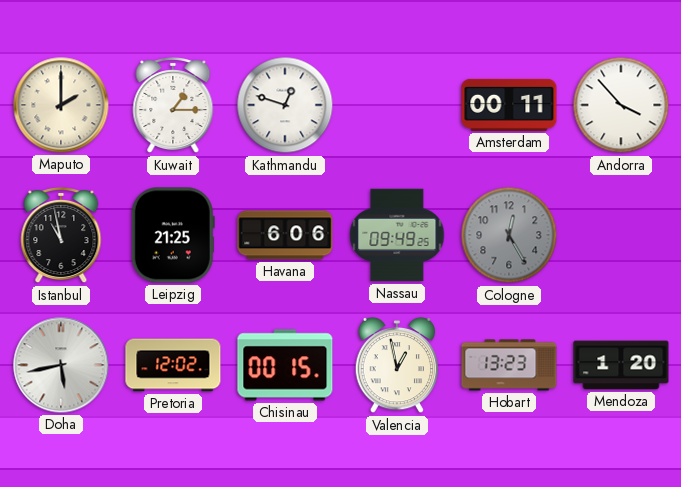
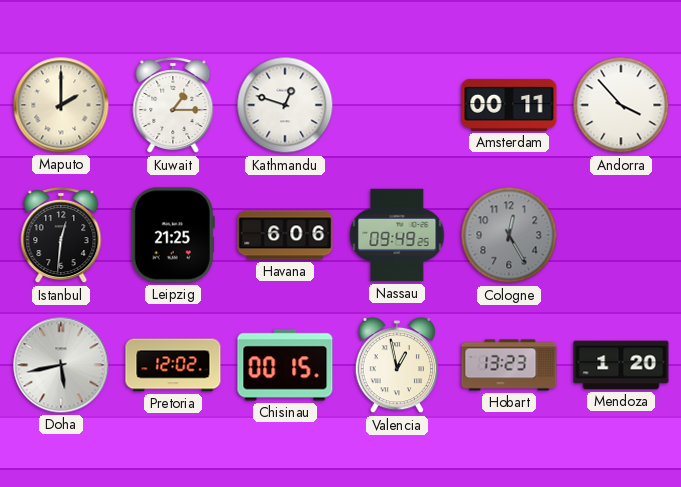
Istanbul: 10:58 -> 12:31 (61, 236)
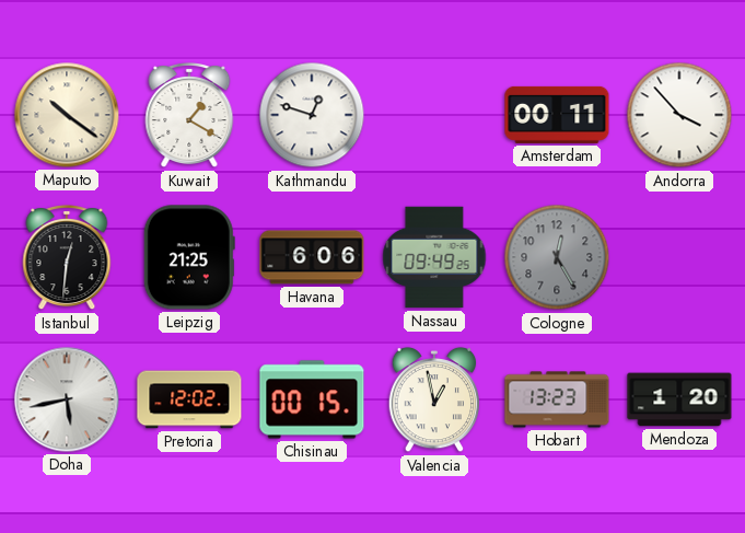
Maputo: 2:00 -> 10:21 (67, 115)
Kuwait: 1:15 -> 1:20 (189, 116)
